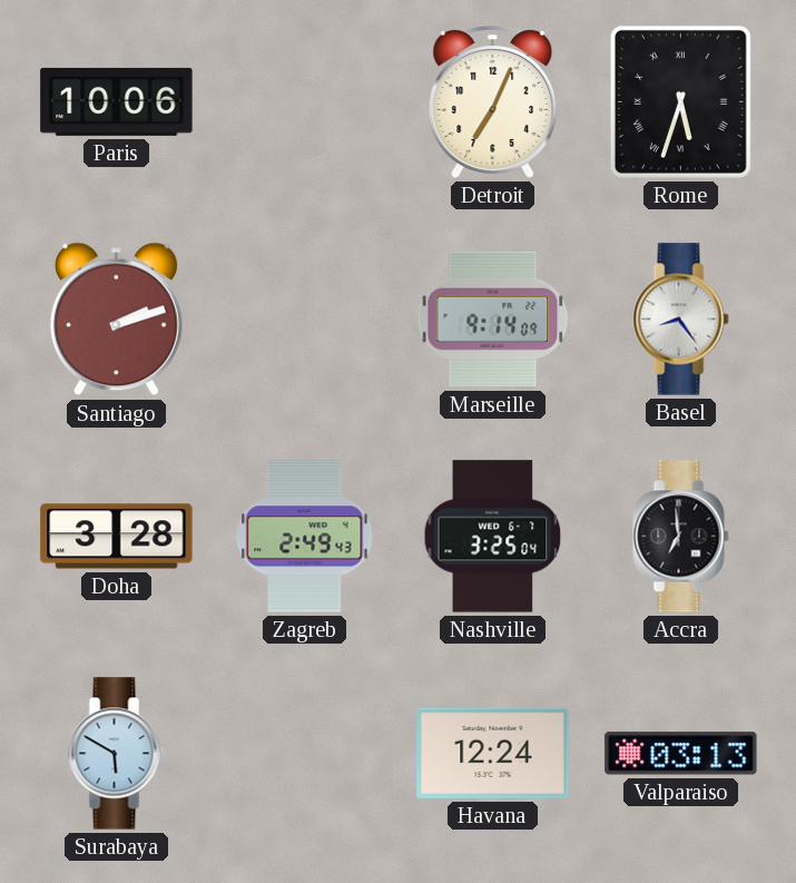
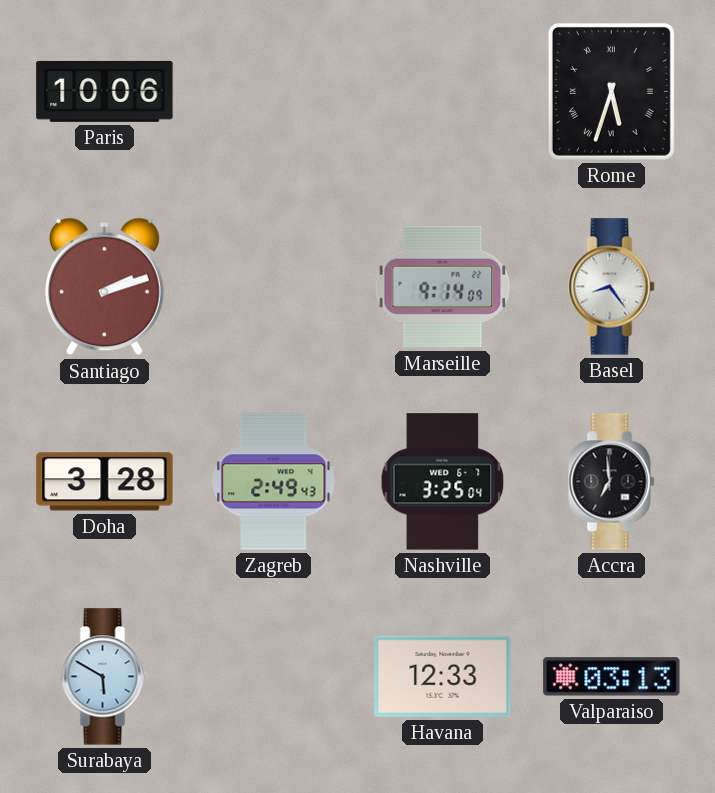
Detroit: 7:04 -> none (493, 102)
Havana: 12:24 -> 12:33 (443, 676)
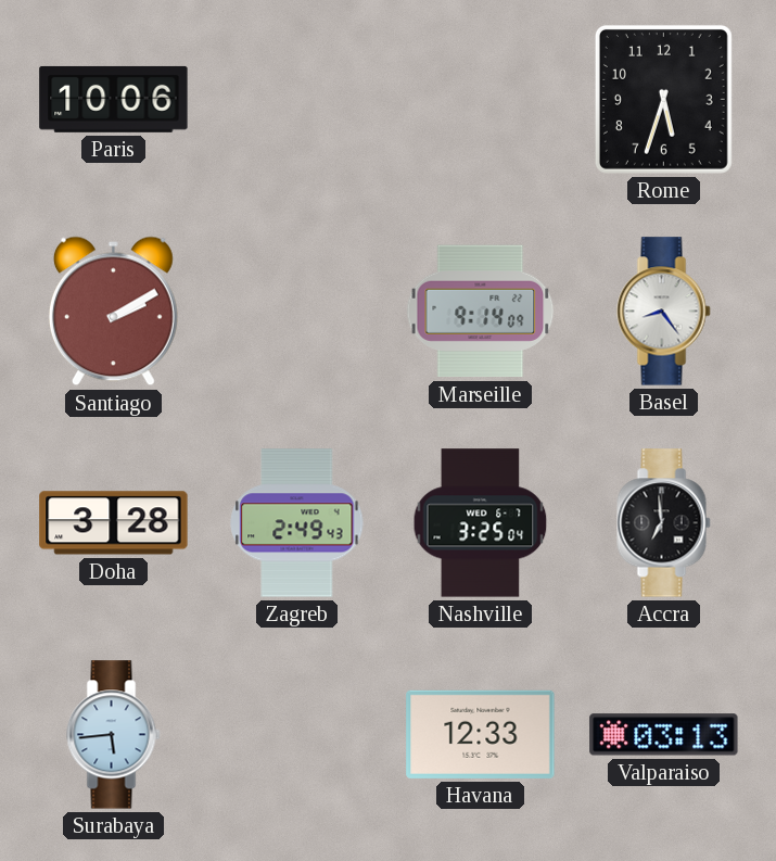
Rome numerals: Roman -> Arabic (663, 99)
Santiago: 2:12 -> 2:10 (113, 312)
Surabaya: 5:50 -> 5:44 (114, 735)
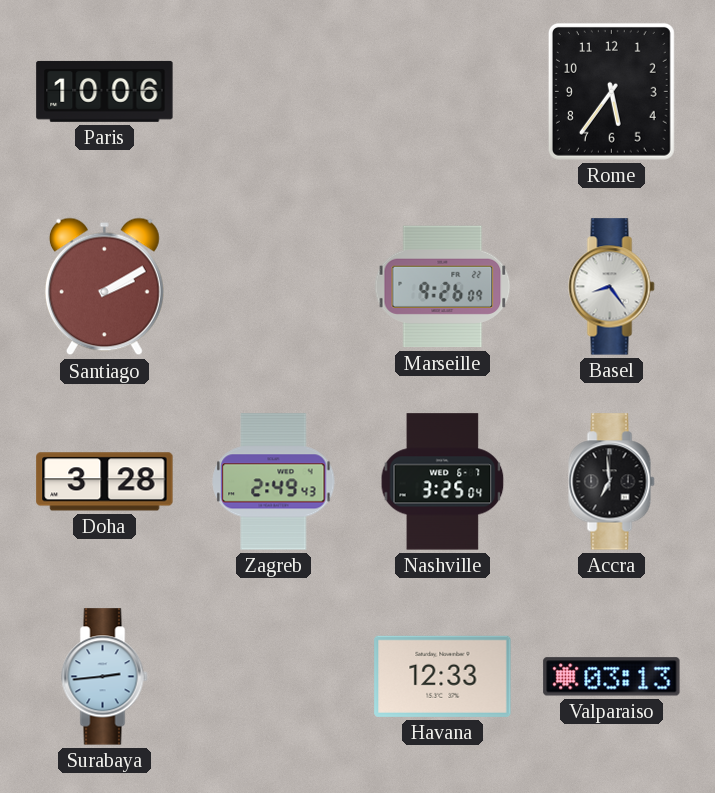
Rome: 5:33 -> 5:36 (611, 91)
Marseille: 9:14 -> 9:26 (443, 287)
Surabaya: 5:44 -> 2:44 (105, 677)
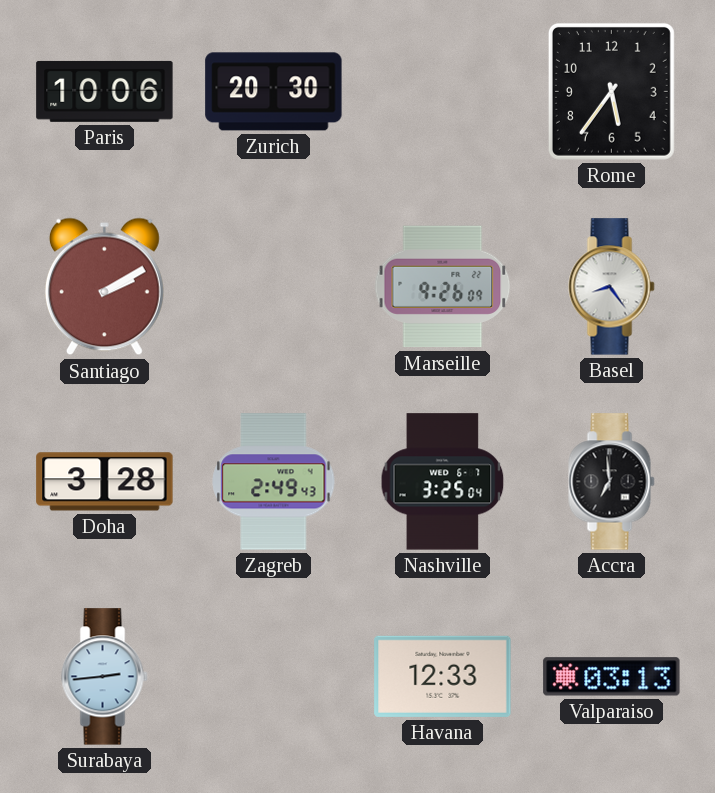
Zurich: none -> 20:30 (274, 92)
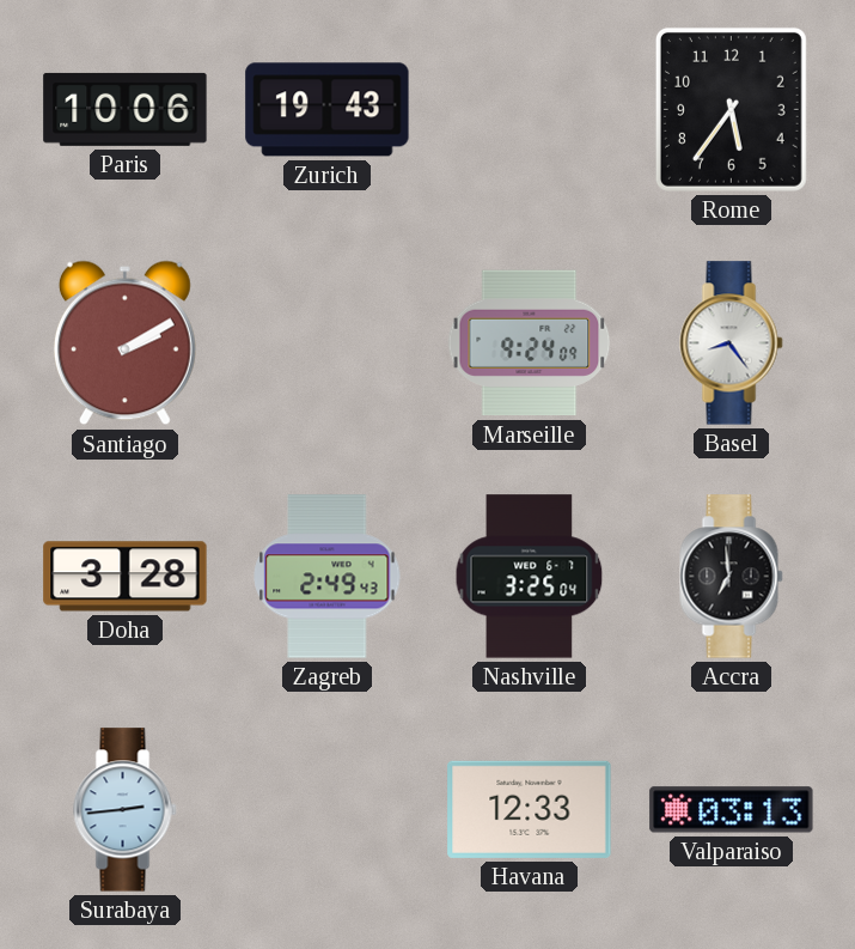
Zurich: 20:30 -> 19:43 (328, 110)
Marseille: 9:26 -> 9:24 (530, 343)
